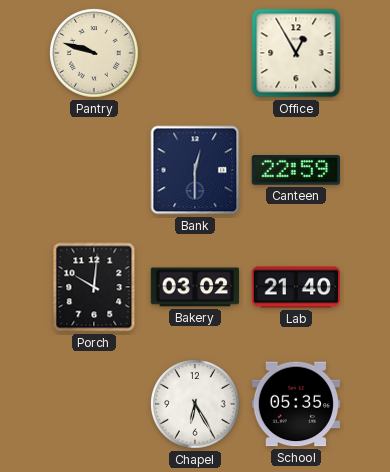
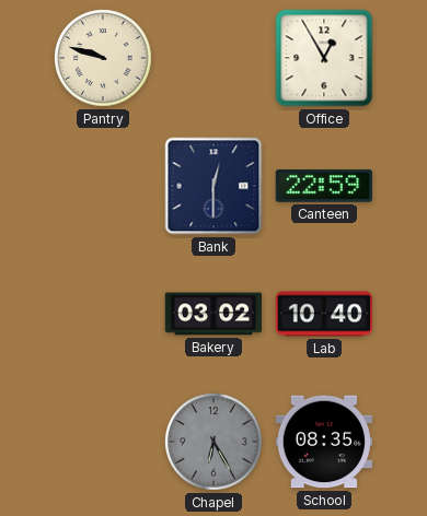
Porch: 10:01 -> none (94, 287)
Lab: 21:40 -> 10:40 (324, 314)
Chapel dial: white -> grey (214, 442)
School: 05:35 -> 08:35 (323, 442)
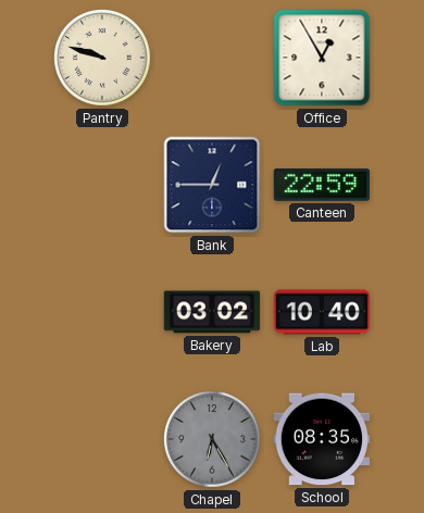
Bank: 12:30 -> 12:45 (212, 185)
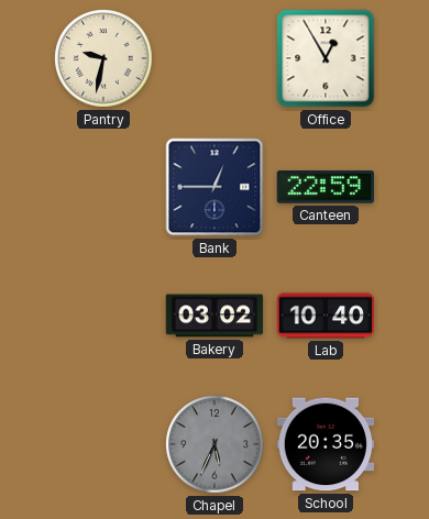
Pantry: 9:48 -> 9:32 (103, 58)
Chapel: 6:25 -> 5:34 (215, 444)
School: 08:35 -> 20:35 (324, 444)
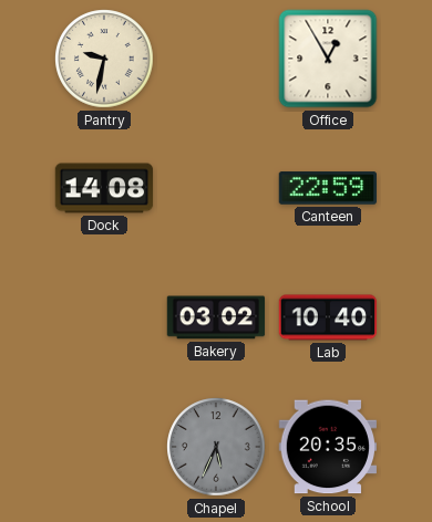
Dock: none -> 14:08 (104, 188)
Bank: 12:45 -> none (215, 187)
